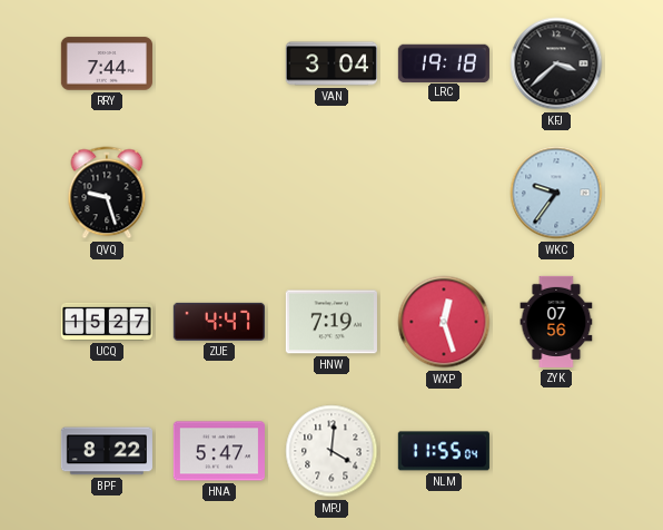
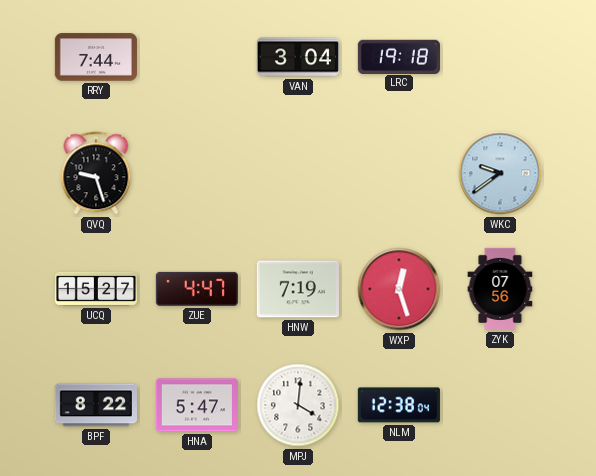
KFJ: 3:38 -> none (556, 63)
WKC: 9:36 -> 9:39 (500, 173)
NLM: 11:55 -> 12:38 (399, 405)
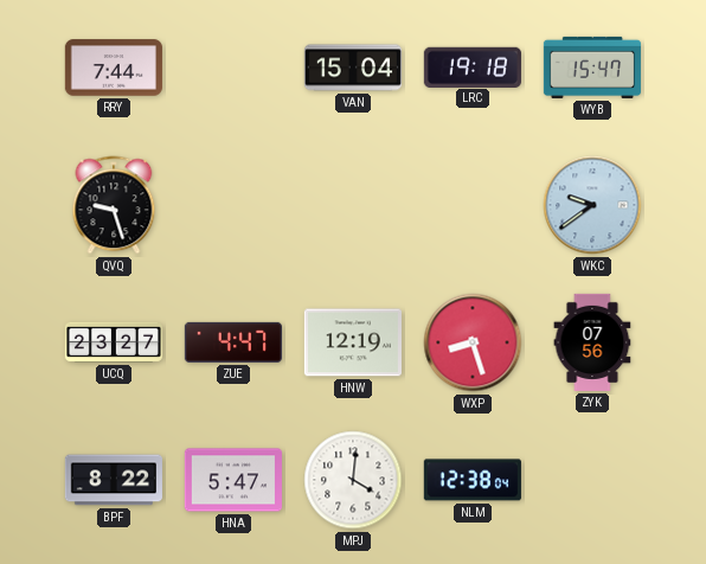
VAN: 3:04 -> 15:04 (353, 68)
WYB: none -> 15:47 (592, 68)
UCQ: 15:27 -> 23:27 (114, 342)
HNW: 7:19 -> 12:19 (353, 342)
WXP: 12:27 -> 8:27 (473, 342)
